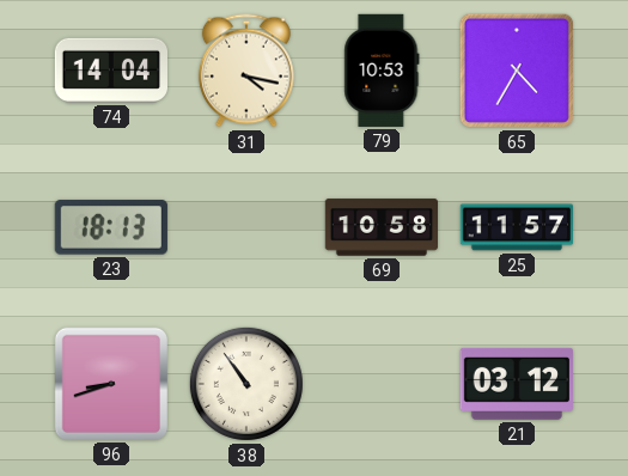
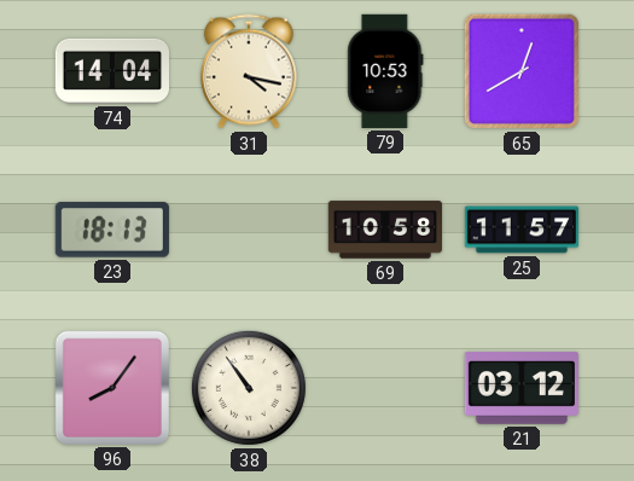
65: 4:35 -> 12:40 (522, 71)
96: 8:42 -> 8:06 (112, 388)
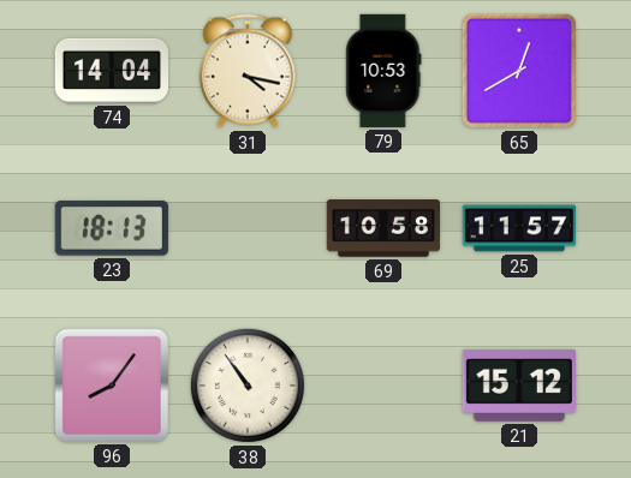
21: 03:12 -> 15:12 (519, 387)
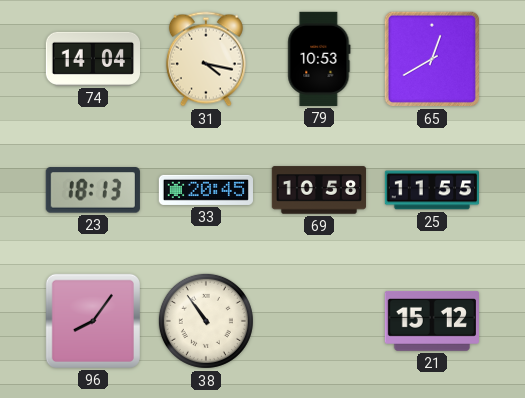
33: none -> 20:45 (205, 190)
25: 11:57 -> 11:55 (431, 190)
